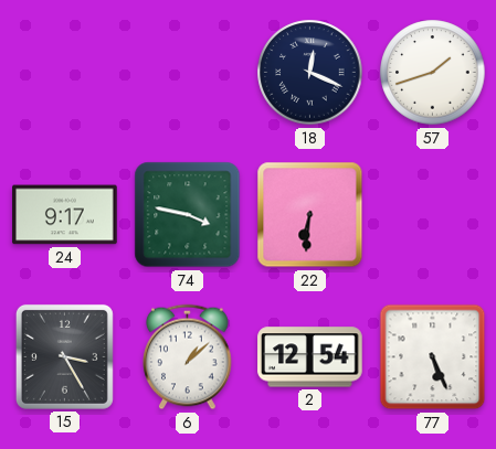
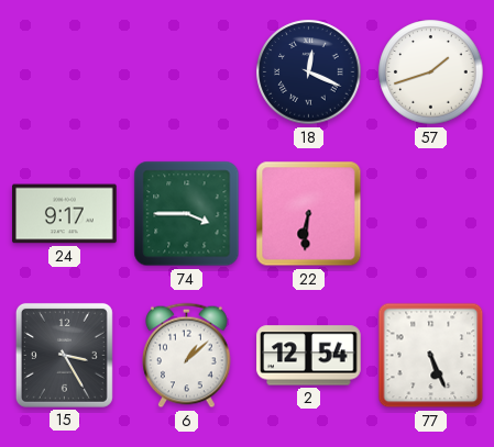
74: 3:47 -> 3:45 (187, 214)
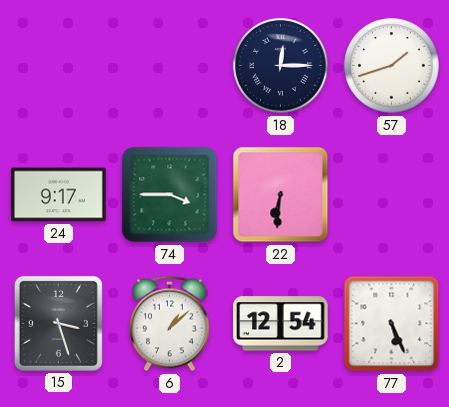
18: 12:19 -> 12:15 (281, 66)
15: 3:25 -> 3:27 (58, 323)
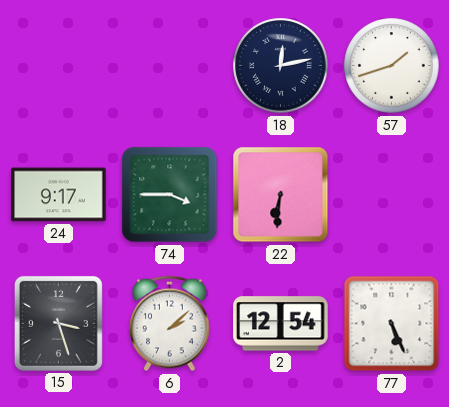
18: 12:15 -> 12:13 (281, 66)
6: 1:08 -> 2:08 (170, 324)
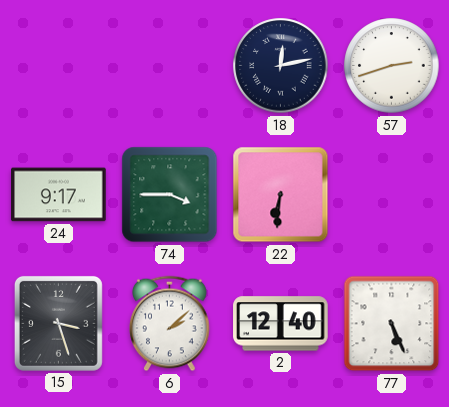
57: 1:42 -> 2:42 (392, 66)
2: 12:54 -> 12:40 (281, 324)
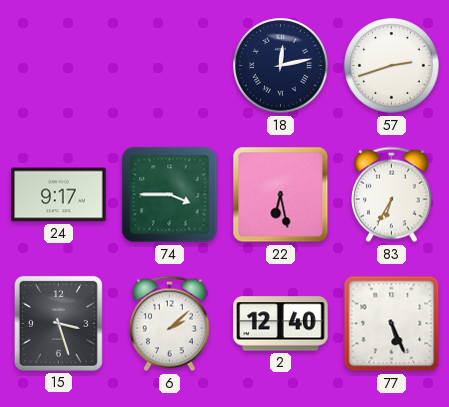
22: 6:31 -> 6:28 (281, 195)
83: none -> 6:35 (392, 195)
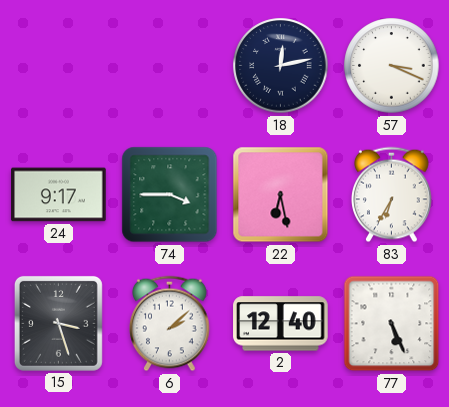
57: 2:42 -> 3:19 (392, 66)
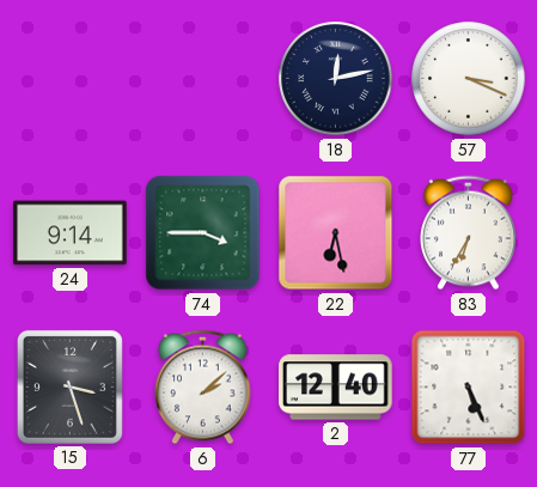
24: 9:17 -> 9:14 (71, 233)
